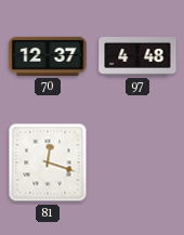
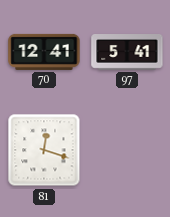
70: 12:37 -> 12:41 (44, 52)
97: 4:48 -> 5:41 (127, 53)
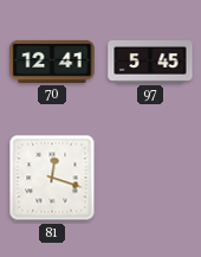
97: 5:41 -> 5:45 (150, 63)
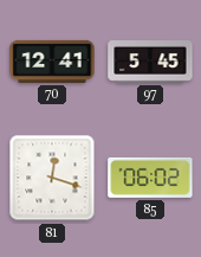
85: none -> 06:02 (150, 178)
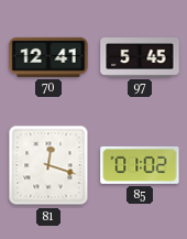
85: 06:02 -> 01:02 (140, 165)
